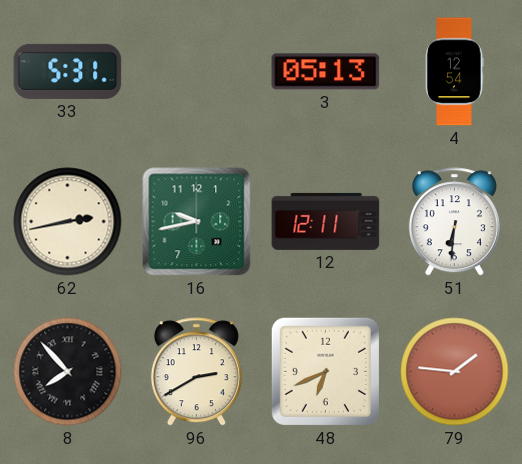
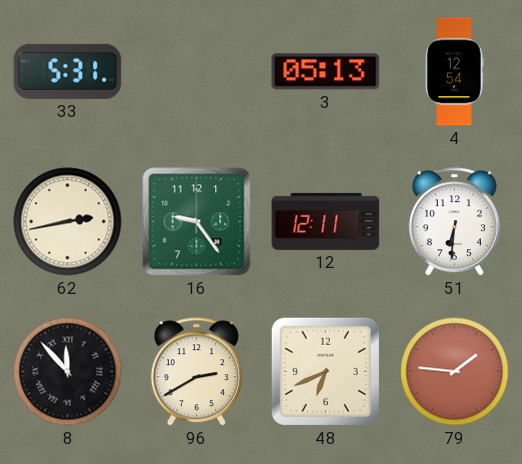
16: 9:43 -> 9:24 (197, 222)
8: 7:53 -> 11:53 (68, 372)
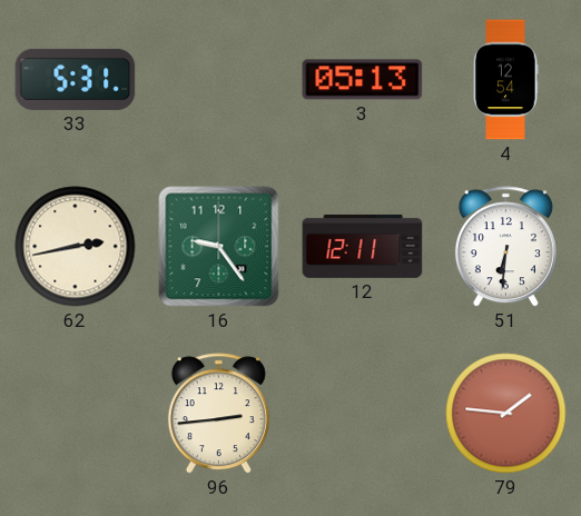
8: 11:53 -> none (68, 372)
96: 2:40 -> 2:44 (218, 414)
48: 6:41 -> none (325, 371)
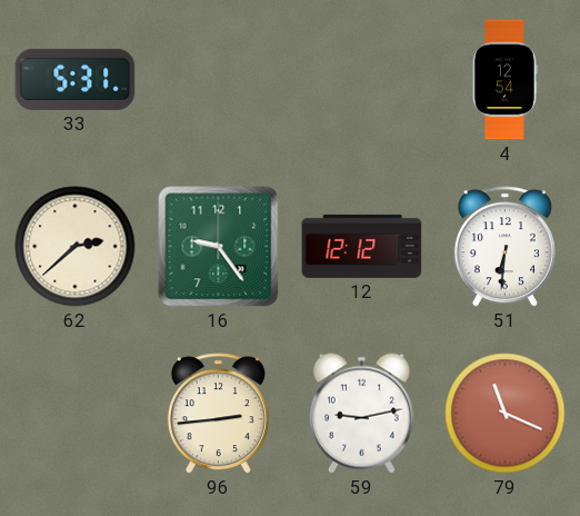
3: 05:13 -> none (363, 80)
62: 2:43 -> 2:38 (76, 247)
12: 12:11 -> 12:12 (362, 246)
59: none -> 9:13 (361, 413)
79: 1:46 -> 11:19 (506, 414)
